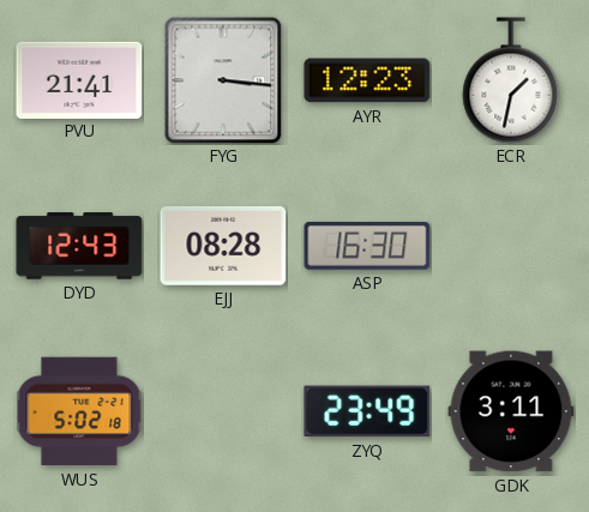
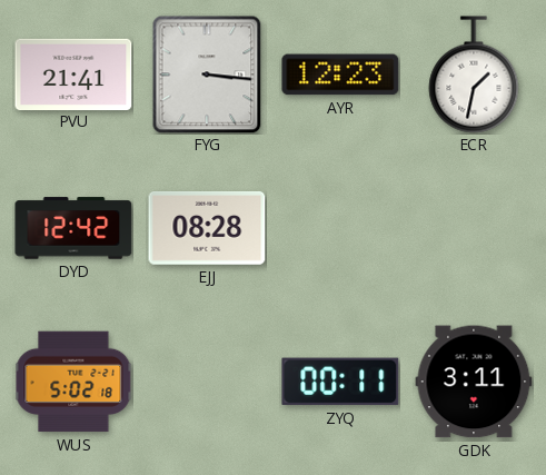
DYD: 12:43 -> 12:42 (73, 228)
ASP: 16:30 -> none (367, 246)
ZYQ: 23:49 -> 00:11 (340, 382)
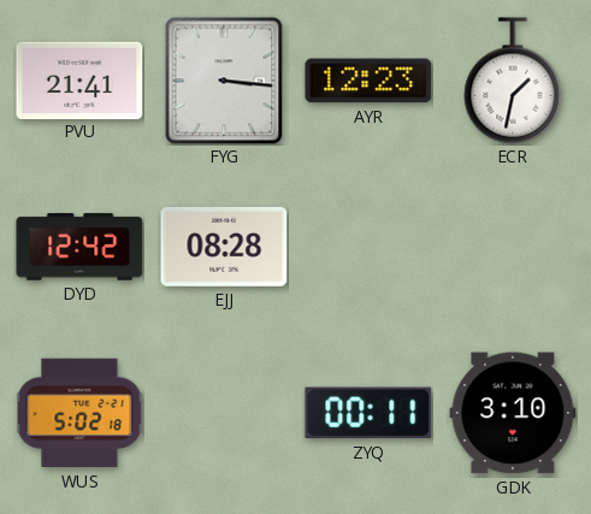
GDK: 3:11 -> 3:10 (513, 413)
